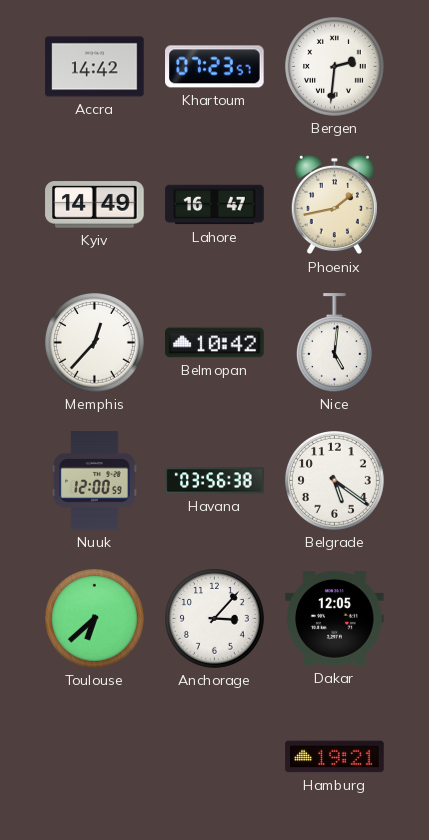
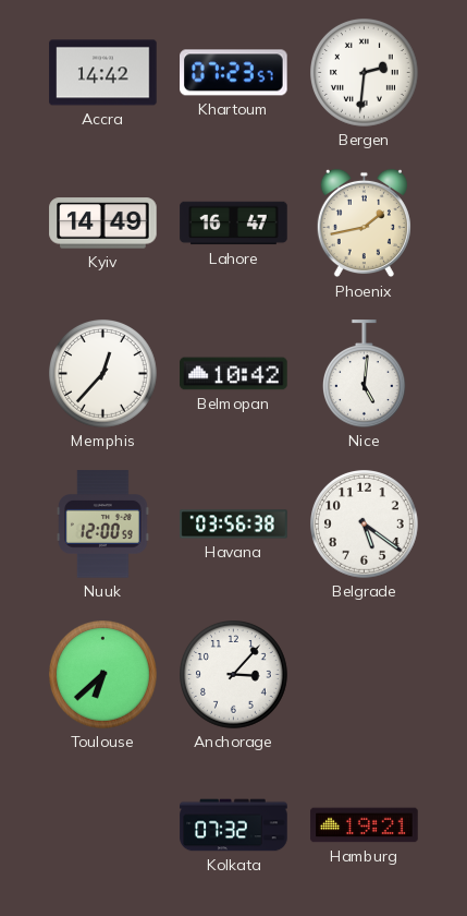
Dakar: 12:05 -> none (335, 619)
Kolkata: none -> 07:32 (234, 825)
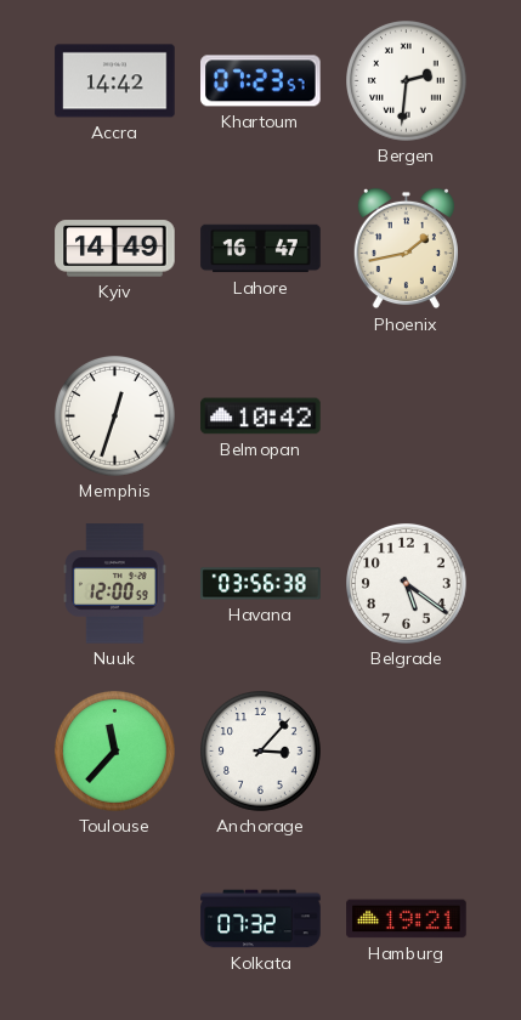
Memphis: 12:37 -> 12:33 (115, 416)
Nice: 5:01 -> none (364, 374)
Toulouse: 6:38 -> 11:37 (115, 752)
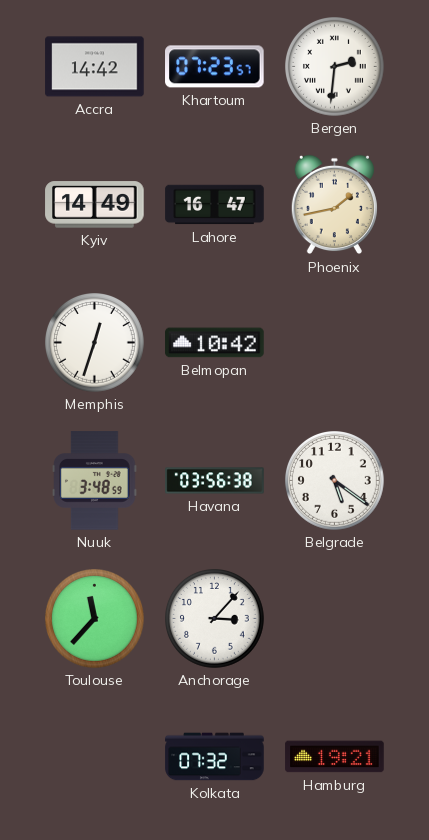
Nuuk: 12:00 -> 3:48 (95, 481)
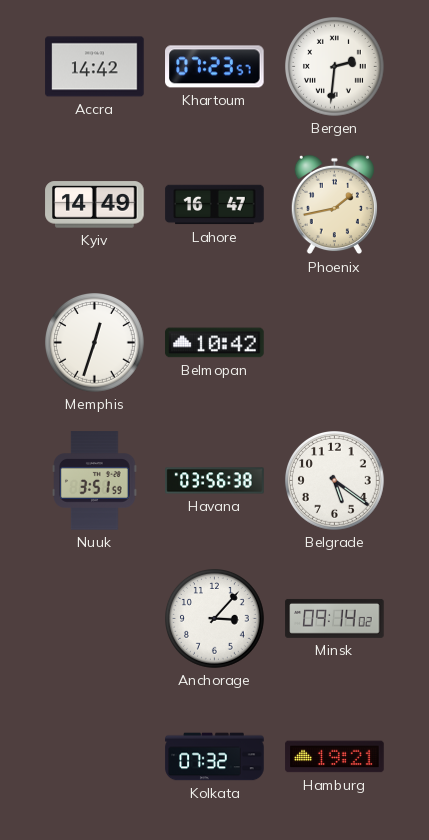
Nuuk: 3:48 -> 3:51 (95, 481)
Toulouse: 11:37 -> none (95, 619)
Minsk: none -> 09:14 (335, 618)
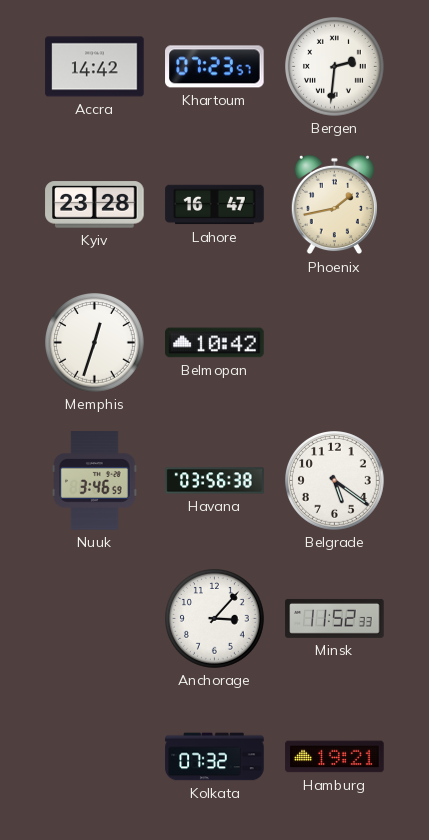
Kyiv: 14:49 -> 23:28 (95, 205)
Nuuk: 3:51 -> 3:46 (95, 481)
Minsk: 09:14 -> 11:52 (335, 618)
